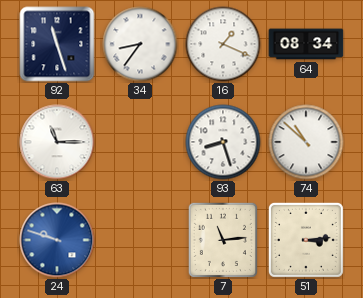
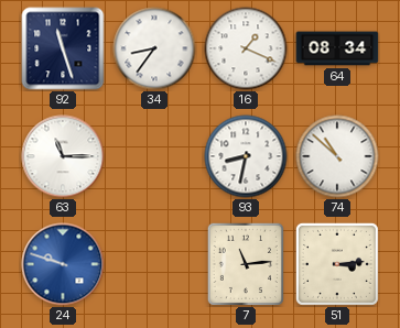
93: 8:27 -> 8:32 (246, 156)
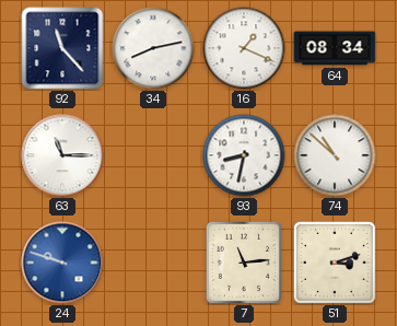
92: 11:27 -> 11:23 (62, 48)
34: 8:36 -> 8:13 (153, 48)
51: 3:14 -> 3:12 (335, 263)
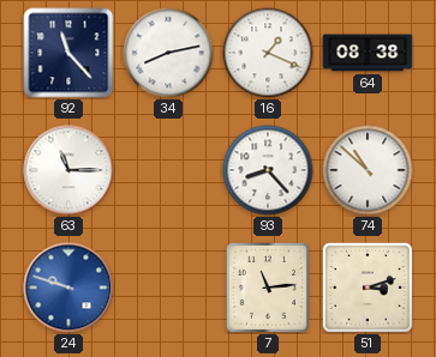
64: 08:34 -> 08:38 (368, 53)
93: 8:32 -> 8:23 (268, 170)
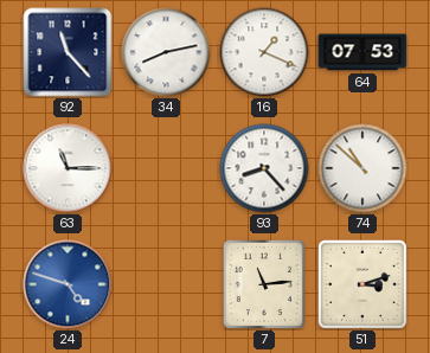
64: 08:38 -> 07:53 (362, 52)
24: 9:48 -> 4:48 (68, 284)
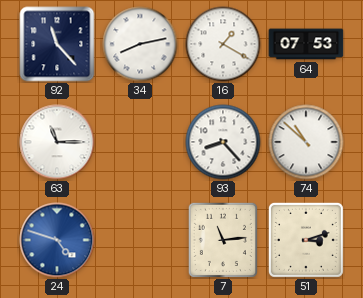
16: 1:19 -> 1:20 (223, 44)
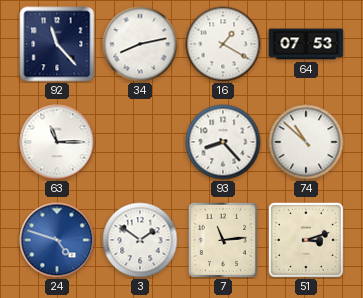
3: none -> 1:51 (140, 240)
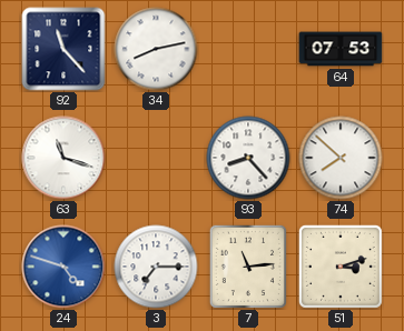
16: 1:20 -> none (223, 44)
63: 11:15 -> 11:18 (63, 158)
74: 10:52 -> 7:52 (341, 158)
3: 1:51 -> 7:15 (156, 267)
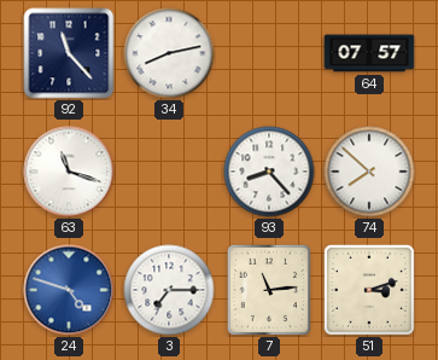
64: 07:53 -> 07:57 (369, 53)
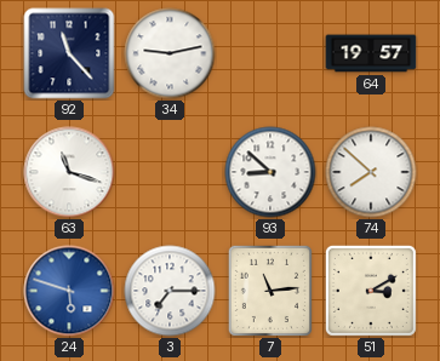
34: 8:13 -> 9:13 (170, 53)
64: 07:57 -> 19:57 (371, 53)
93: 8:23 -> 8:52 (270, 172)
24: 4:48 -> 5:48 (69, 291)
51: 3:12 -> 3:10 (371, 291)
